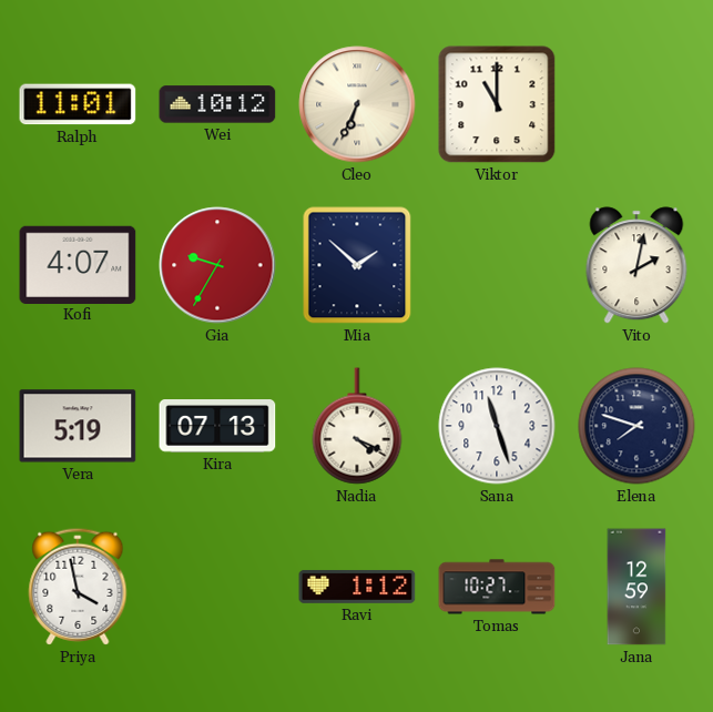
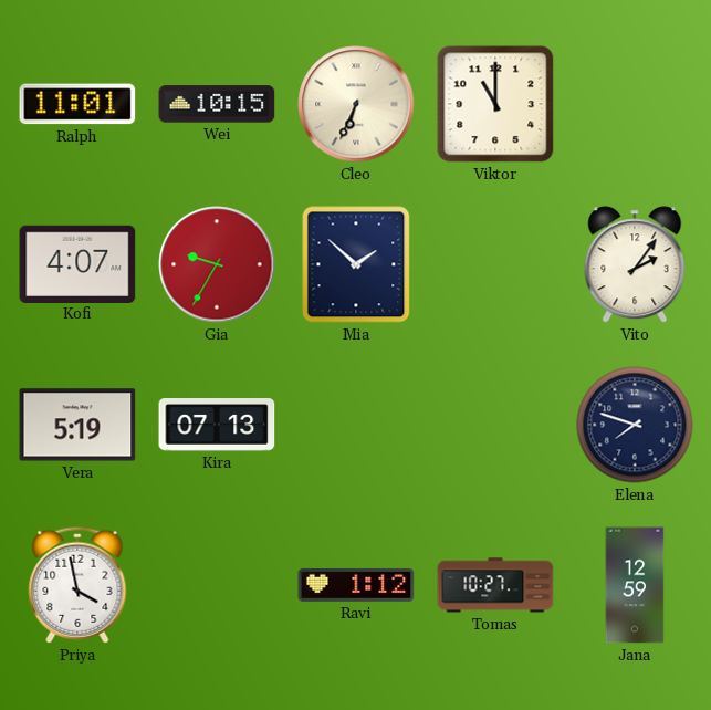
Wei: 10:12 -> 10:15 (217, 104)
Vito: 2:02 -> 2:06 (635, 264)
Nadia: 4:19 -> none (357, 426)
Sana: 11:27 -> none (497, 426)
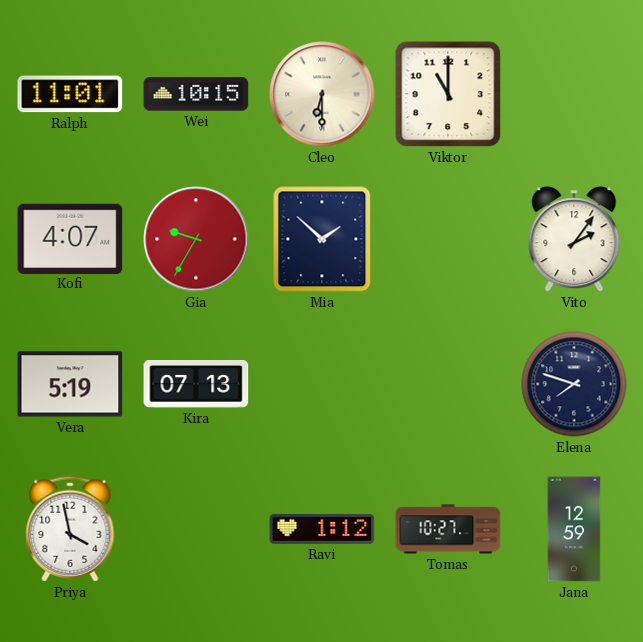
Cleo: 6:34 -> 6:30 (322, 94)
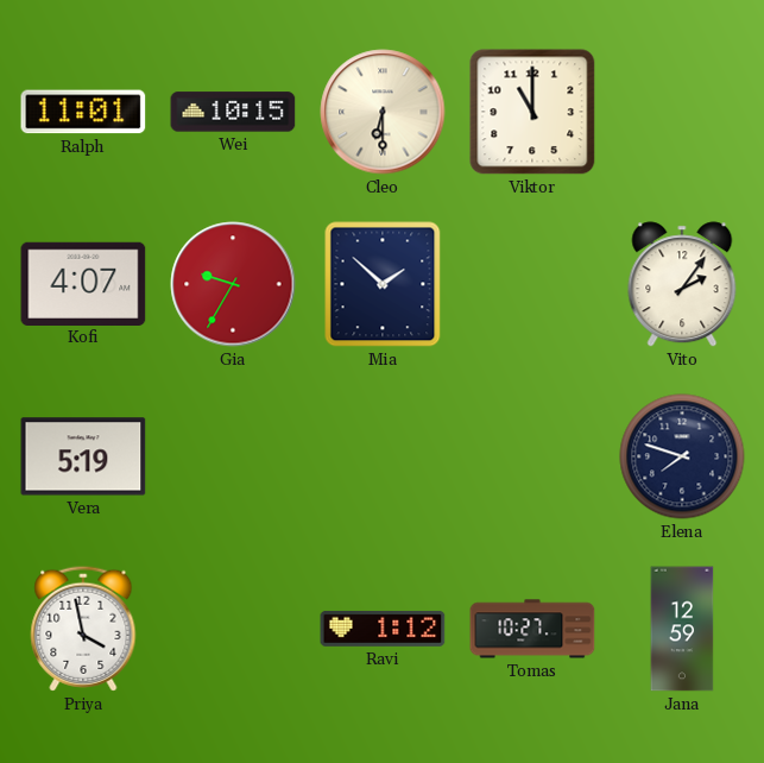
Kira: 07:13 -> none (196, 385)
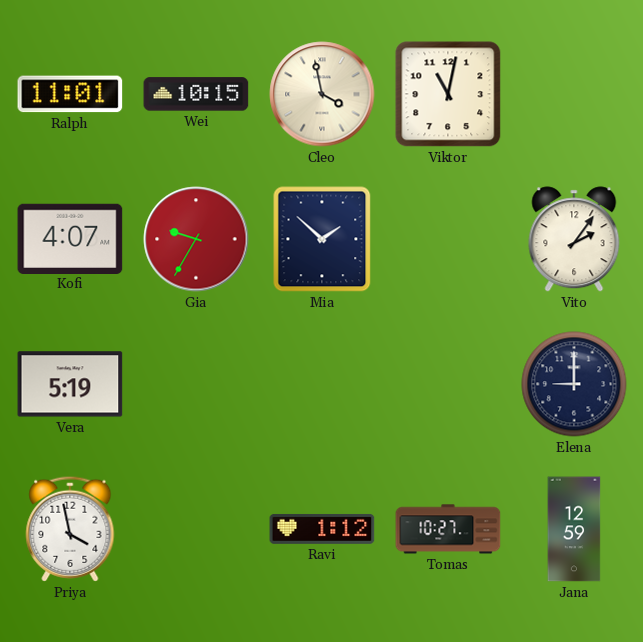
Cleo: 6:30 -> 3:58 (322, 94)
Viktor: 11:00 -> 11:02 (448, 94)
Elena: 7:48 -> 9:00 (574, 384)
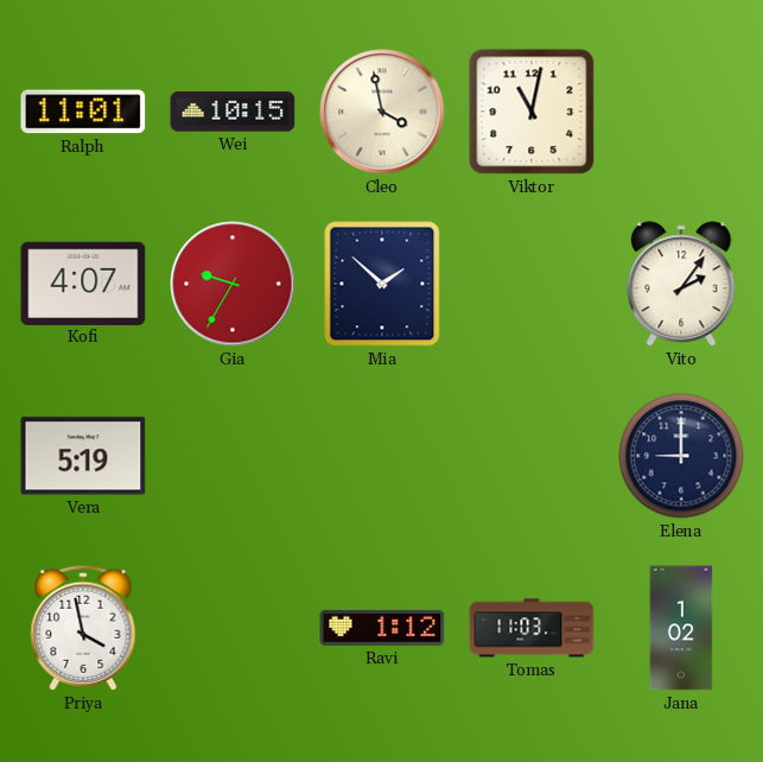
Tomas: 10:27 -> 11:03 (532, 628)
Jana: 12:59 -> 1:02 (681, 628)
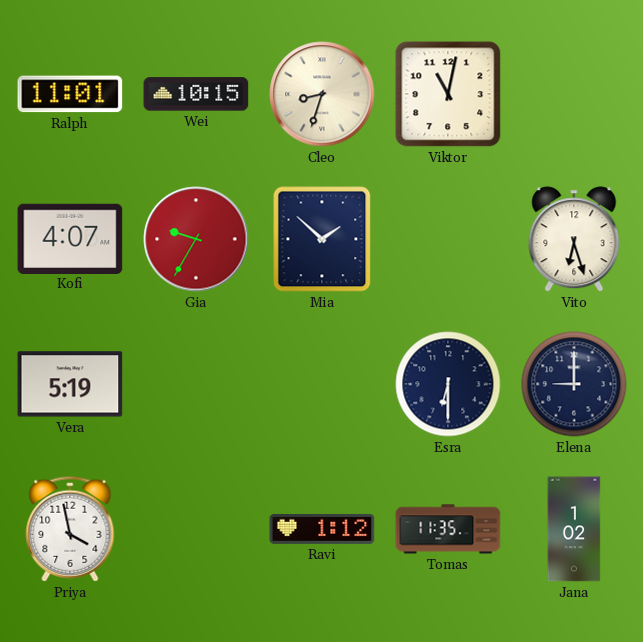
Cleo: 3:58 -> 8:33 (322, 94)
Vito: 2:06 -> 6:27 (574, 239)
Esra: none -> 6:30 (448, 384)
Tomas: 11:03 -> 11:35 (448, 529)
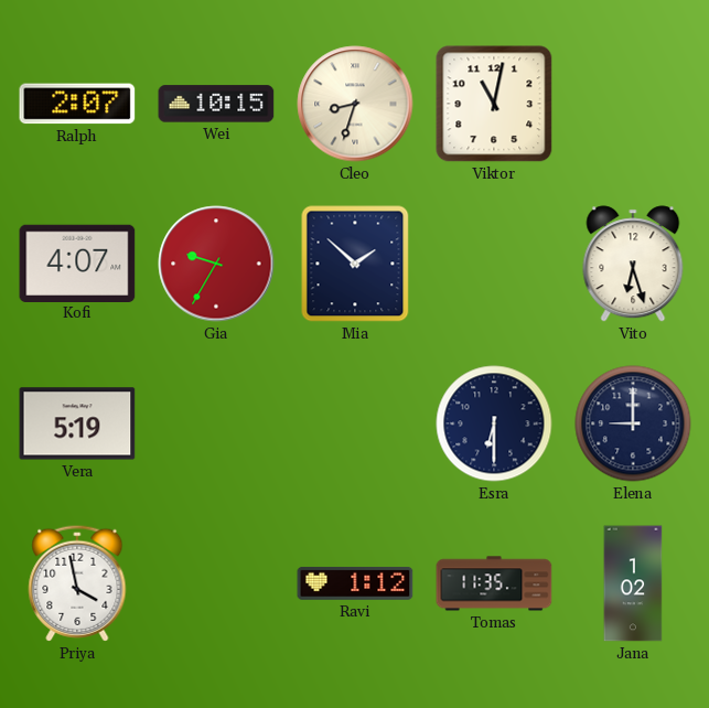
Ralph: 11:01 -> 2:07 (77, 104)
